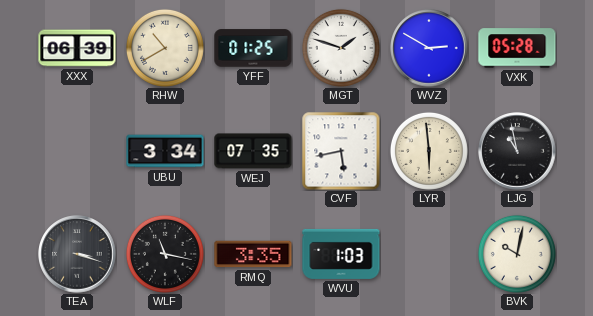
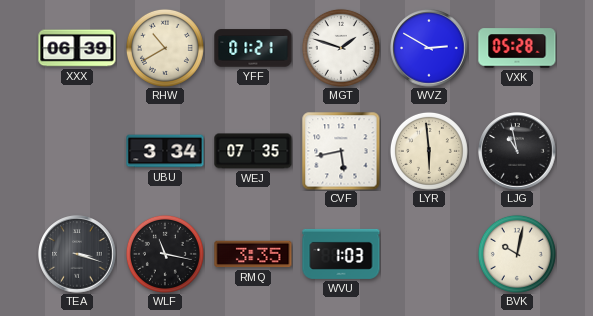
YFF: 01:25 -> 01:21 (253, 48)
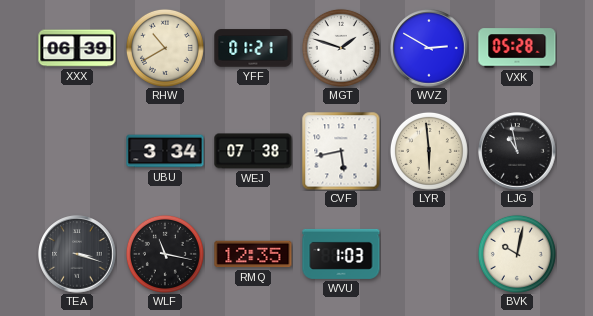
WEJ: 07:35 -> 07:38 (253, 151)
RMQ: 3:35 -> 12:35 (253, 254)
